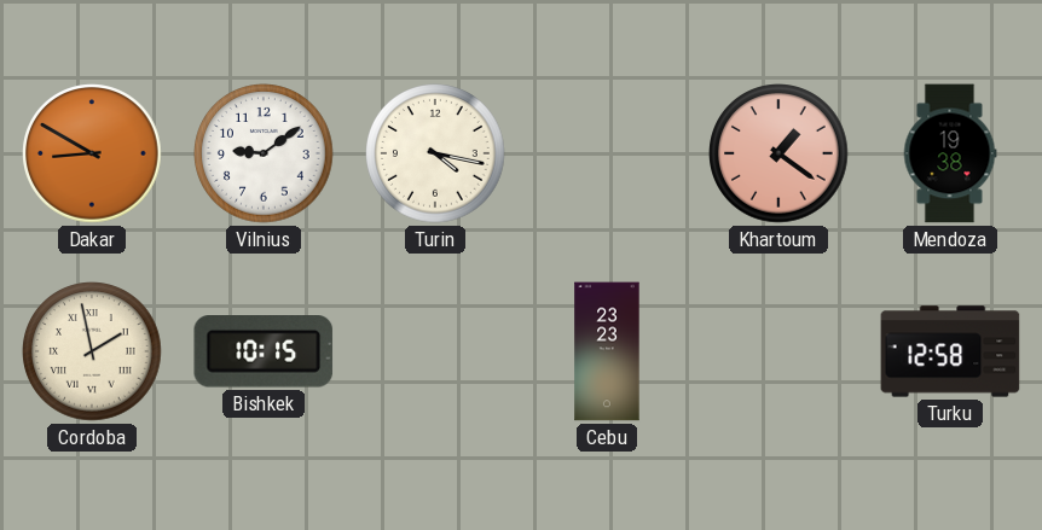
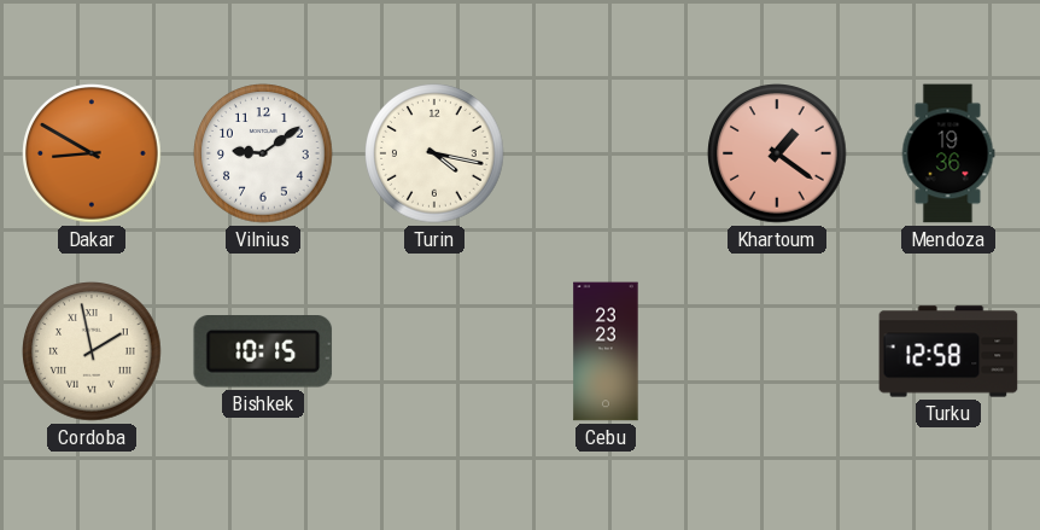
Mendoza: 19:38 -> 19:36 (948, 153)
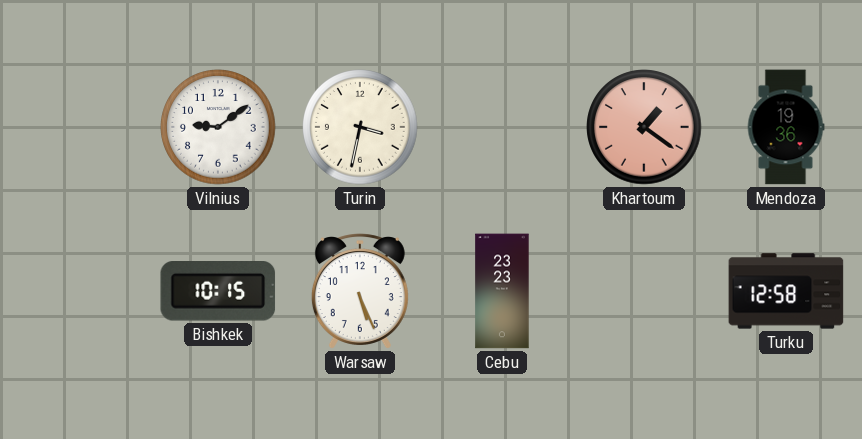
Dakar: 8:50 -> none (92, 153)
Turin: 4:17 -> 3:32 (360, 127)
Cordoba: 1:58 -> none (92, 351)
Warsaw: none -> 5:26 (360, 291)
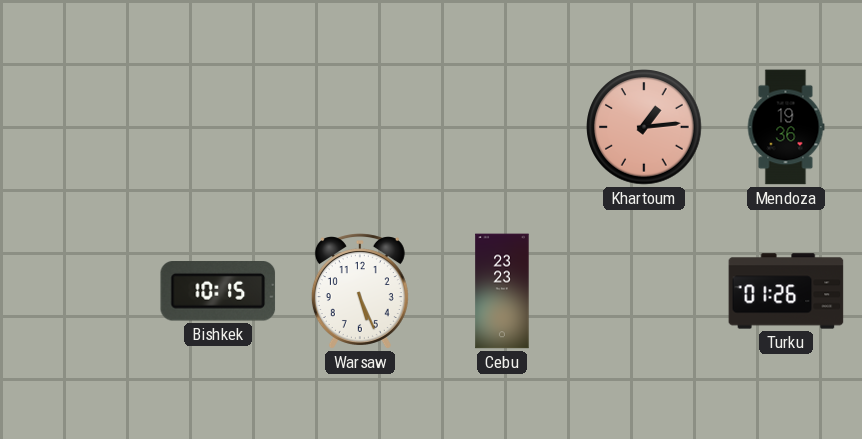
Vilnius: 9:09 -> none (218, 127)
Turin: 3:32 -> none (360, 127)
Khartoum: 1:21 -> 1:14 (644, 127)
Turku: 12:58 -> 01:26 (786, 291)
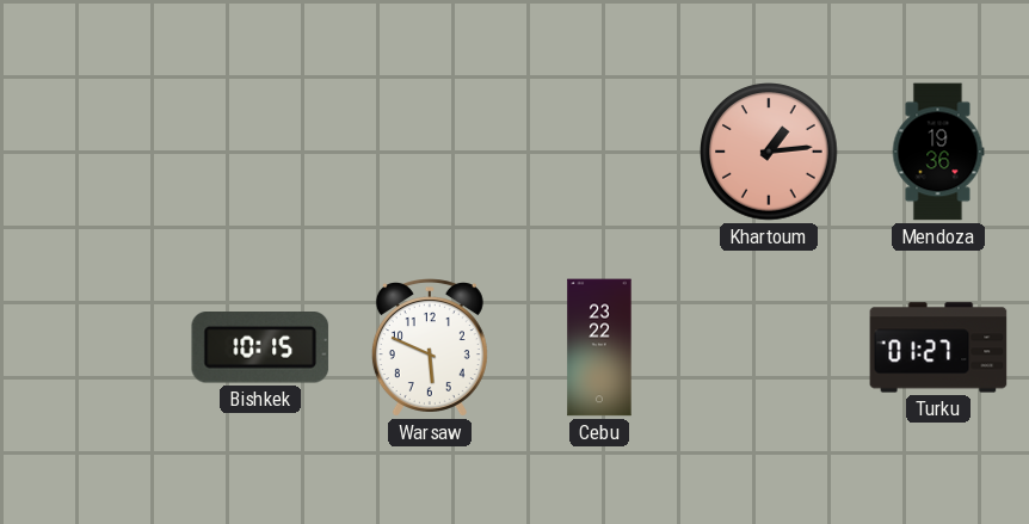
Warsaw: 5:26 -> 5:49 (430, 347)
Cebu: 23:23 -> 23:22 (599, 347)
Turku: 01:26 -> 01:27 (938, 347)
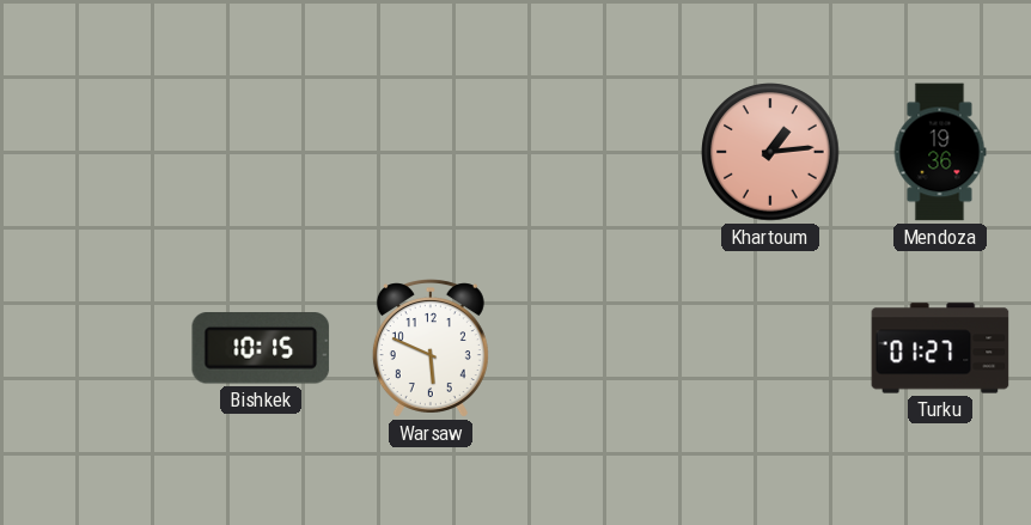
Cebu: 23:22 -> none (599, 347)
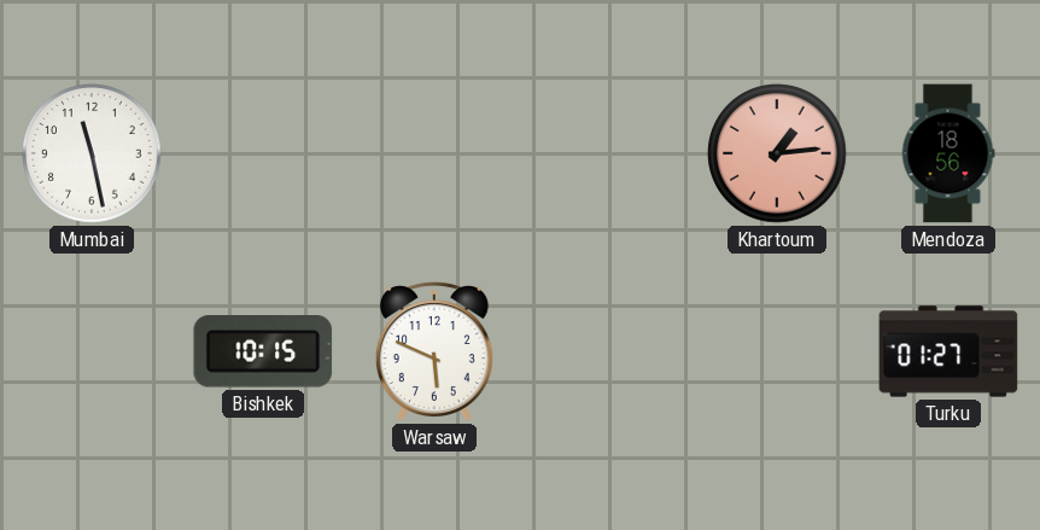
Mumbai: none -> 11:28 (92, 153)
Mendoza: 19:36 -> 18:56 (948, 153)
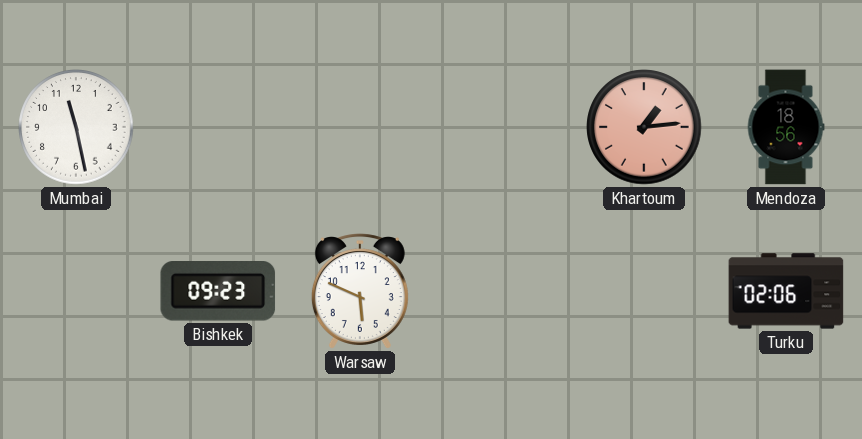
Bishkek: 10:15 -> 09:23 (218, 292)
Turku: 01:27 -> 02:06 (786, 291)
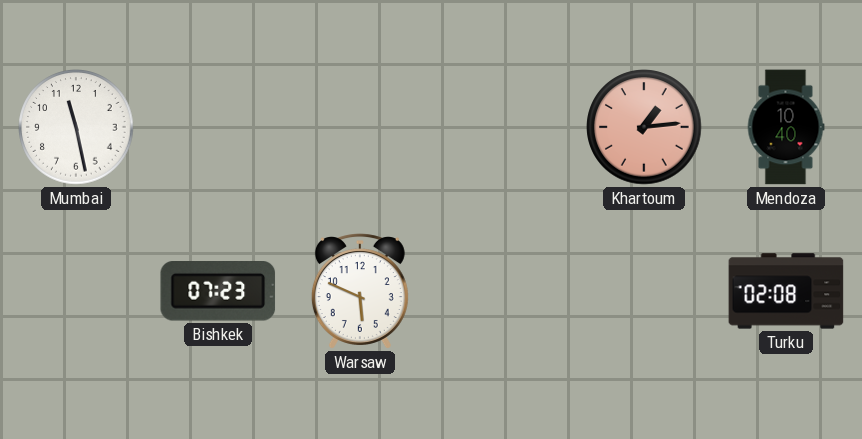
Mendoza: 18:56 -> 10:40 (786, 127)
Bishkek: 09:23 -> 07:23 (218, 292)
Turku: 02:06 -> 02:08 (786, 291)
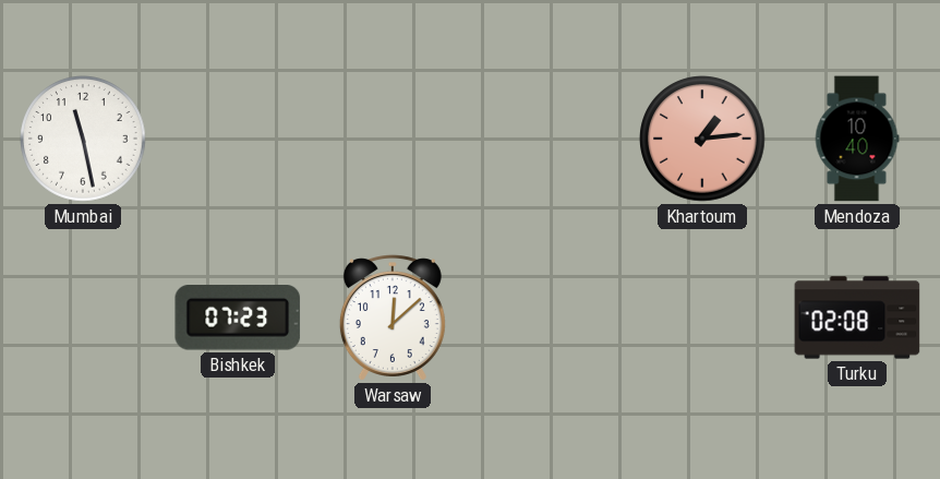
Warsaw: 5:49 -> 12:08 (393, 318)
